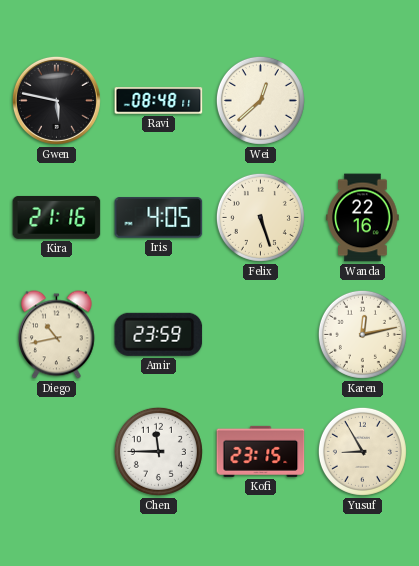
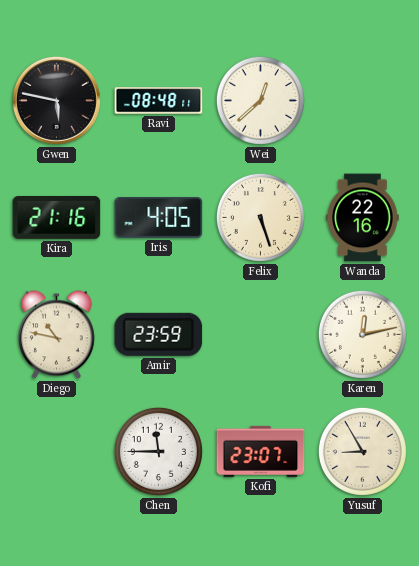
Diego: 10:43 -> 10:47 (57, 335)
Kofi: 23:15 -> 23:07 (261, 451)
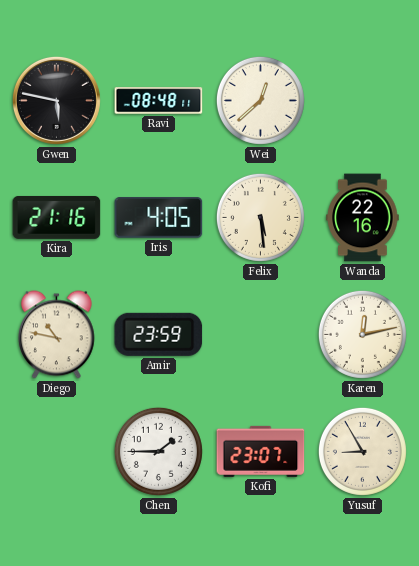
Felix: 5:27 -> 5:29 (260, 217)
Chen: 11:45 -> 1:45 (158, 451)
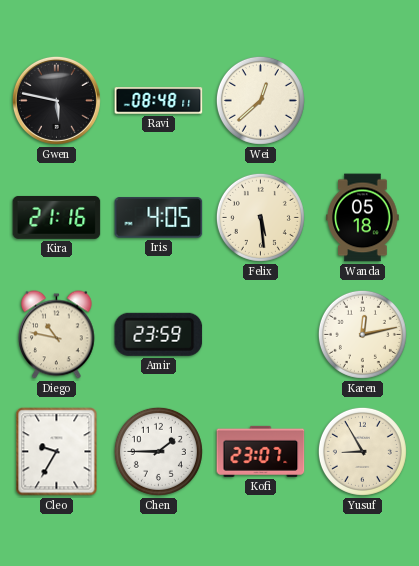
Wanda: 22:16 -> 05:18 (363, 218)
Cleo: none -> 9:35 (57, 452)
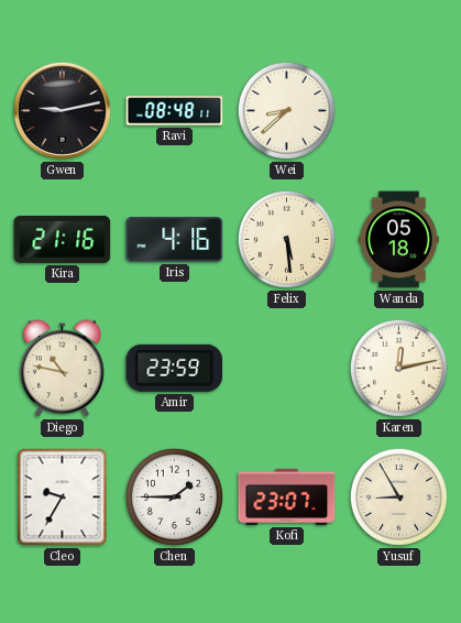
Gwen: 5:47 -> 9:13 (62, 110)
Wei: 12:38 -> 8:38 (286, 110)
Iris: 4:05 -> 4:16 (175, 240)
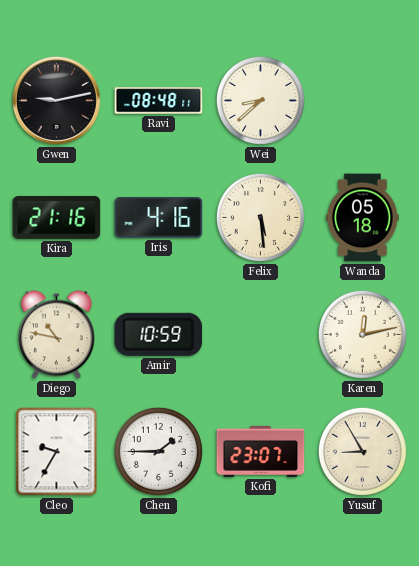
Amir: 23:59 -> 10:59 (159, 334)
